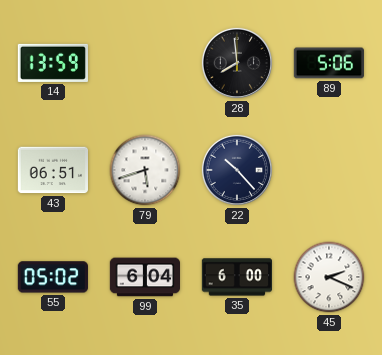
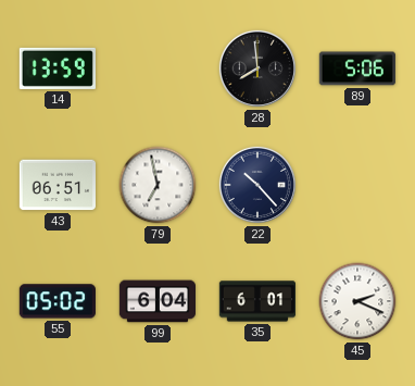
79: 5:42 -> 6:58 (158, 185)
35: 6:00 -> 6:01 (256, 301)
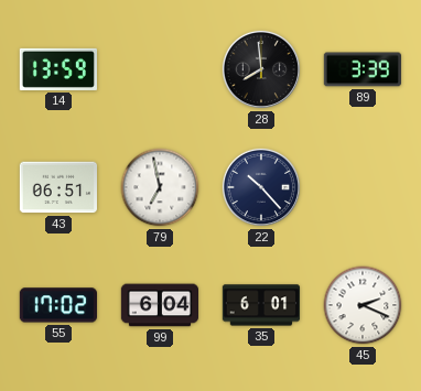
89: 5:06 -> 3:39 (361, 69)
55: 05:02 -> 17:02 (58, 305)
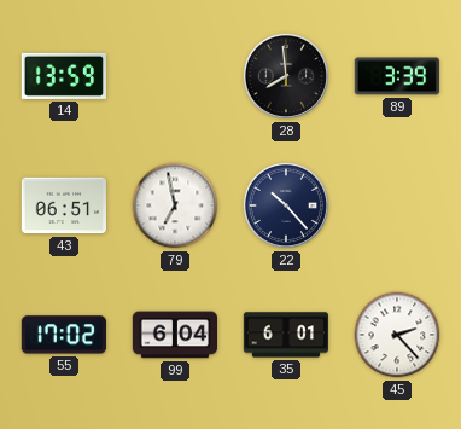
45: 2:19 -> 2:23 (397, 335)
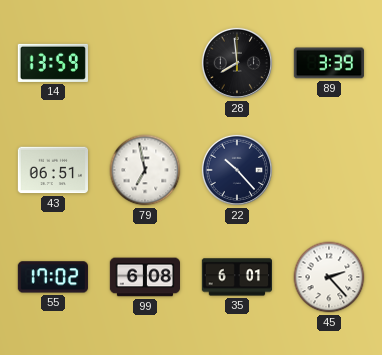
99: 6:04 -> 6:08 (144, 277)
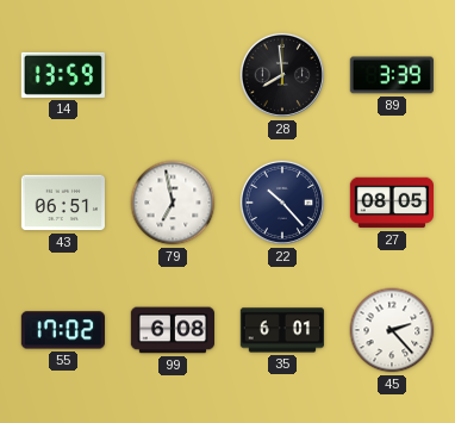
27: none -> 08:05 (391, 203)
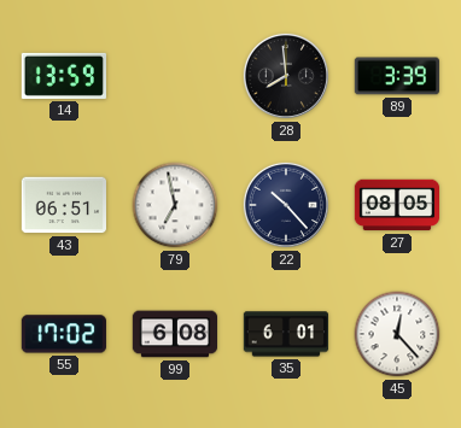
45: 2:23 -> 12:23 (397, 334)
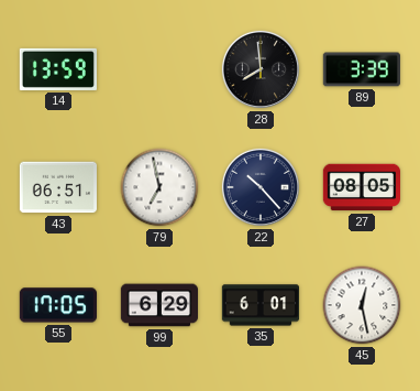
55: 17:02 -> 17:05 (58, 305)
99: 6:08 -> 6:29 (158, 305)
45: 12:23 -> 12:28 (362, 305)
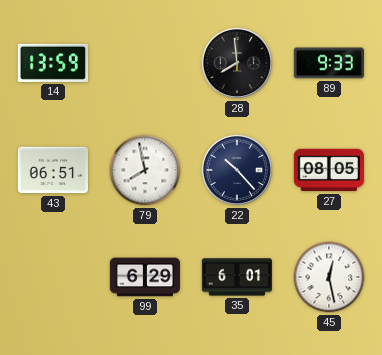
89: 3:39 -> 9:33 (328, 63)
79: 6:58 -> 7:58 (145, 170)
55: 17:05 -> none (58, 305)
